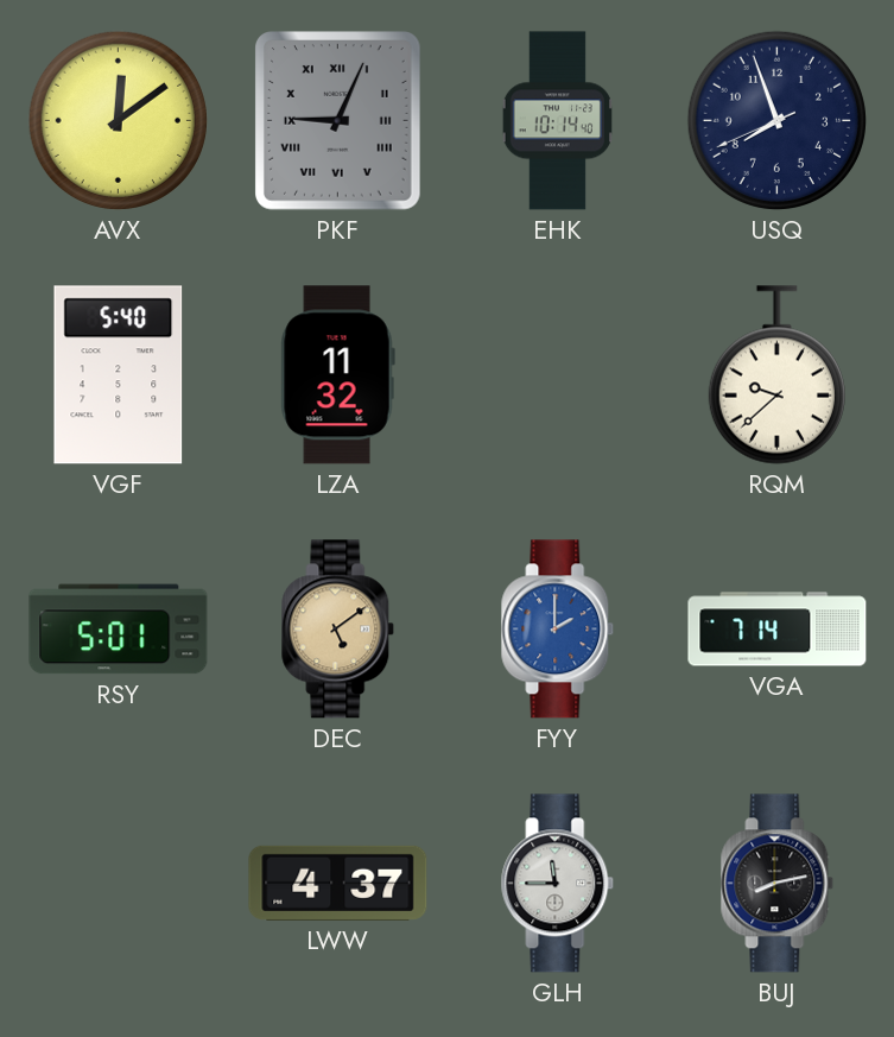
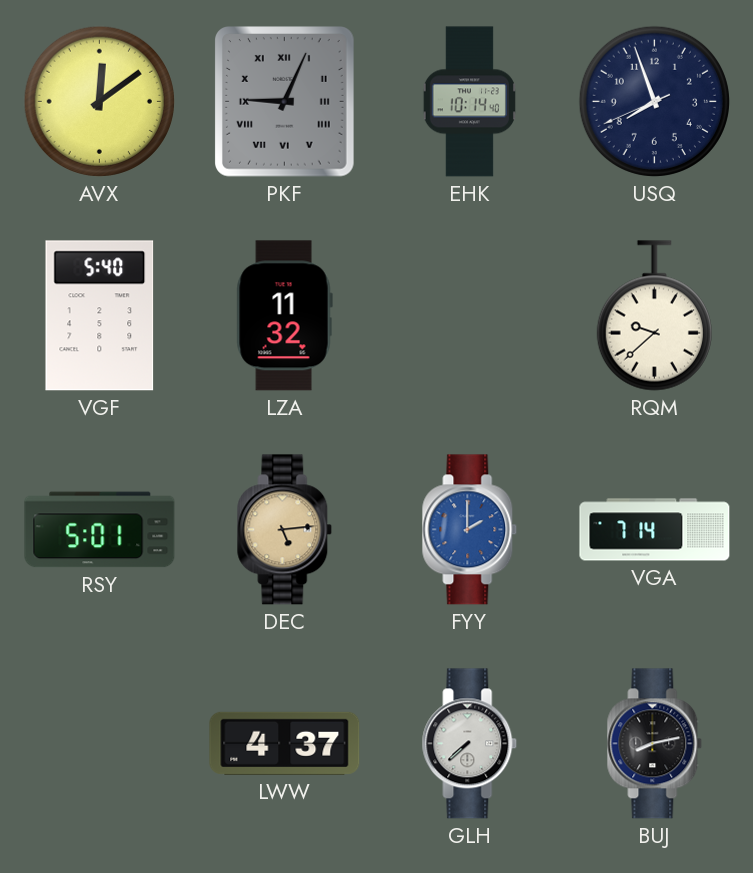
DEC: 5:09 -> 5:14 (285, 530)
GLH: 11:45 -> 7:38 (470, 744)
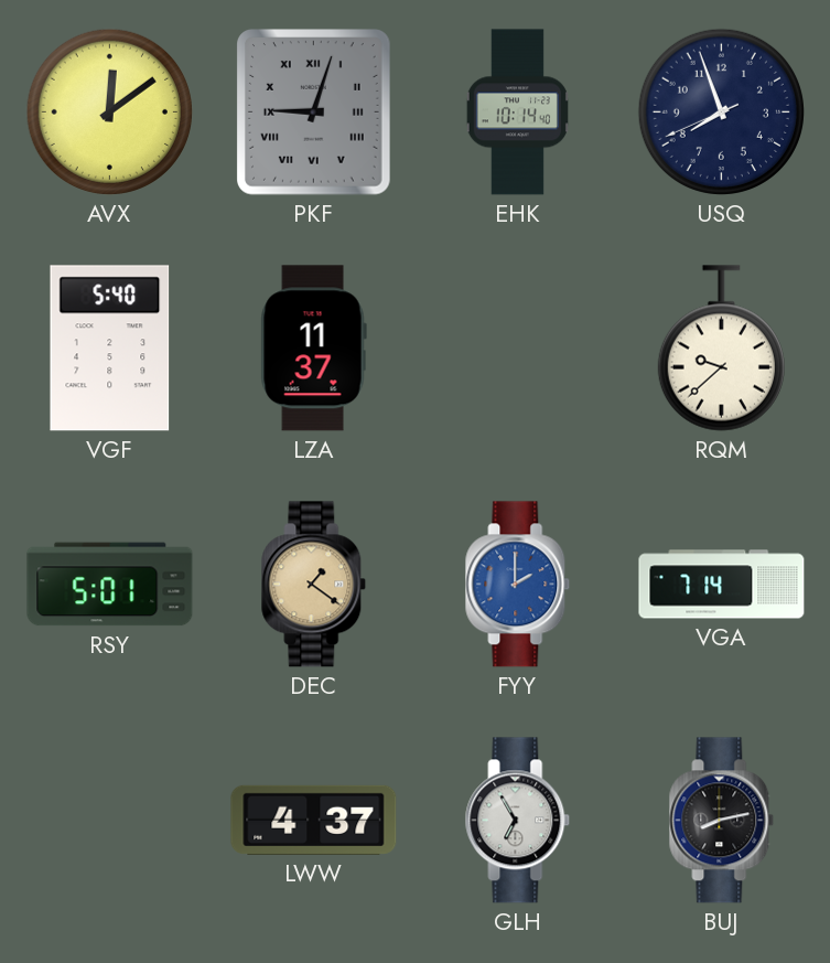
PKF: 9:04 -> 9:03 (314, 113)
LZA: 11:32 -> 11:37 (313, 349)
DEC: 5:14 -> 1:21 (314, 585)
GLH: 7:38 -> 6:55 (518, 821)
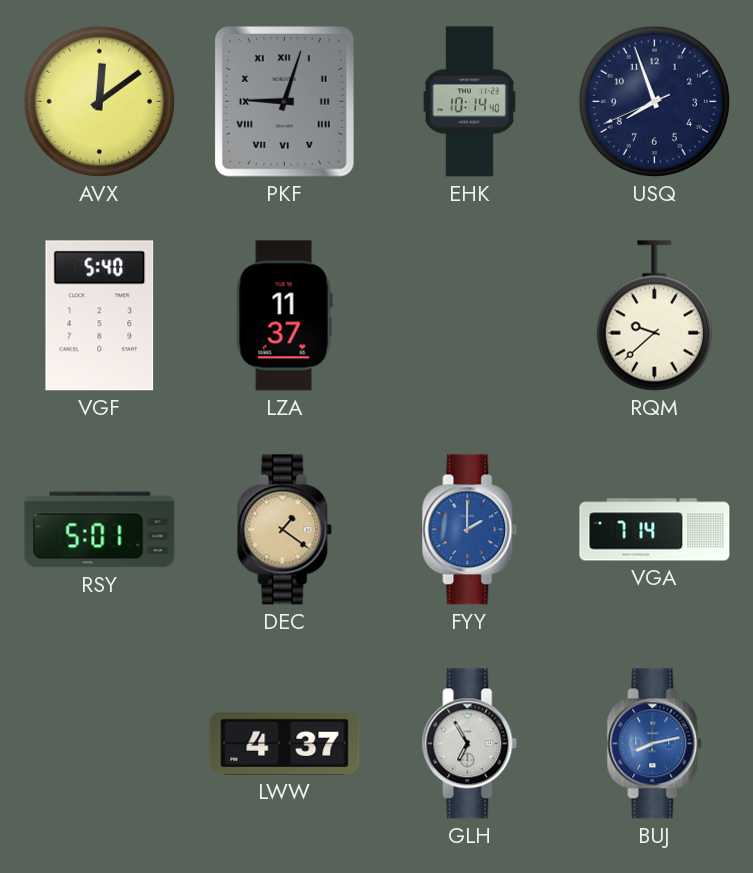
BUJ dial: black -> blue (655, 744)
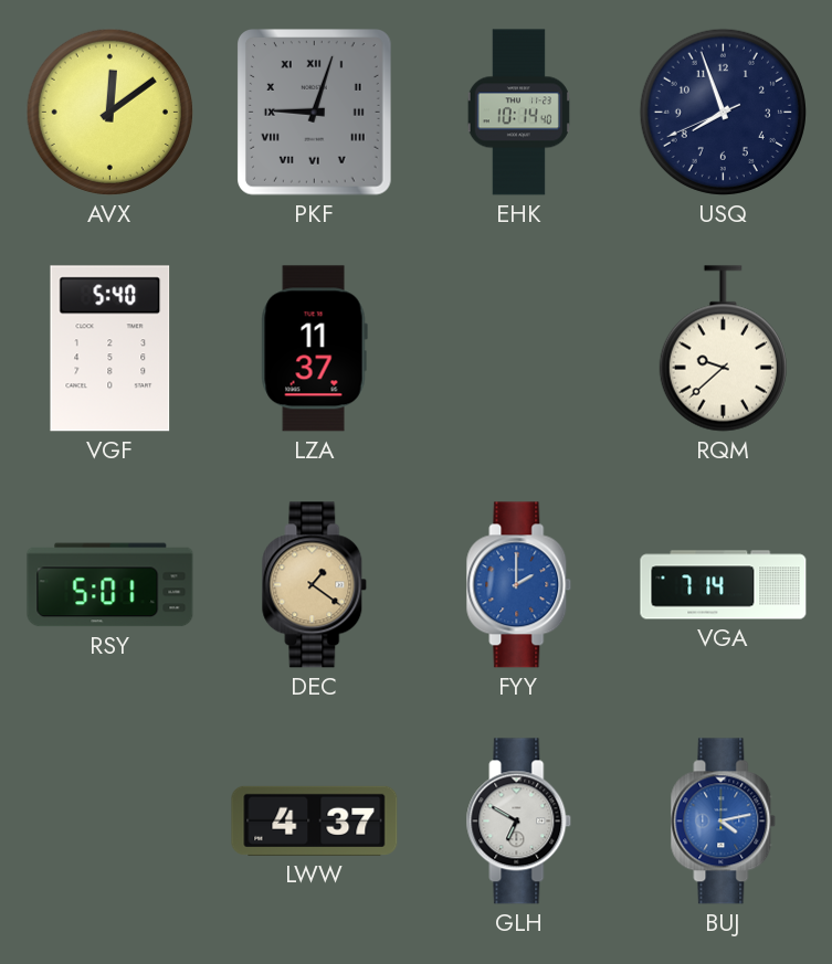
GLH: 6:55 -> 6:50 (519, 822)
BUJ: 8:13 -> 4:13 (724, 822)
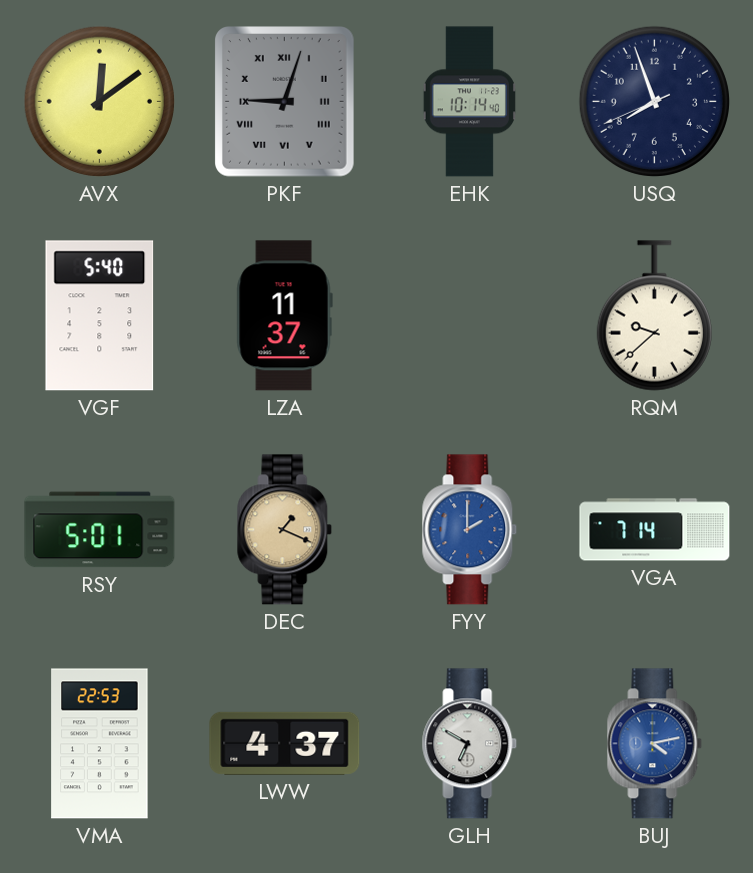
DEC: 1:21 -> 1:19 (285, 530)
VMA: none -> 22:53 (100, 744)
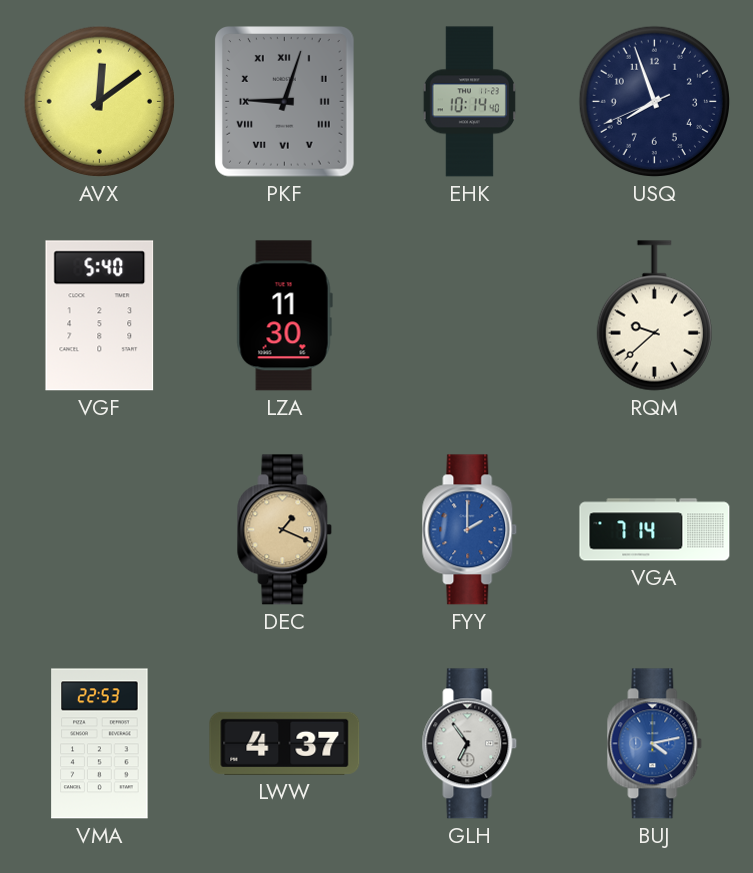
LZA: 11:37 -> 11:30 (284, 316)
RSY: 5:01 -> none (100, 530)
GLH: 6:50 -> 6:54 (470, 744)
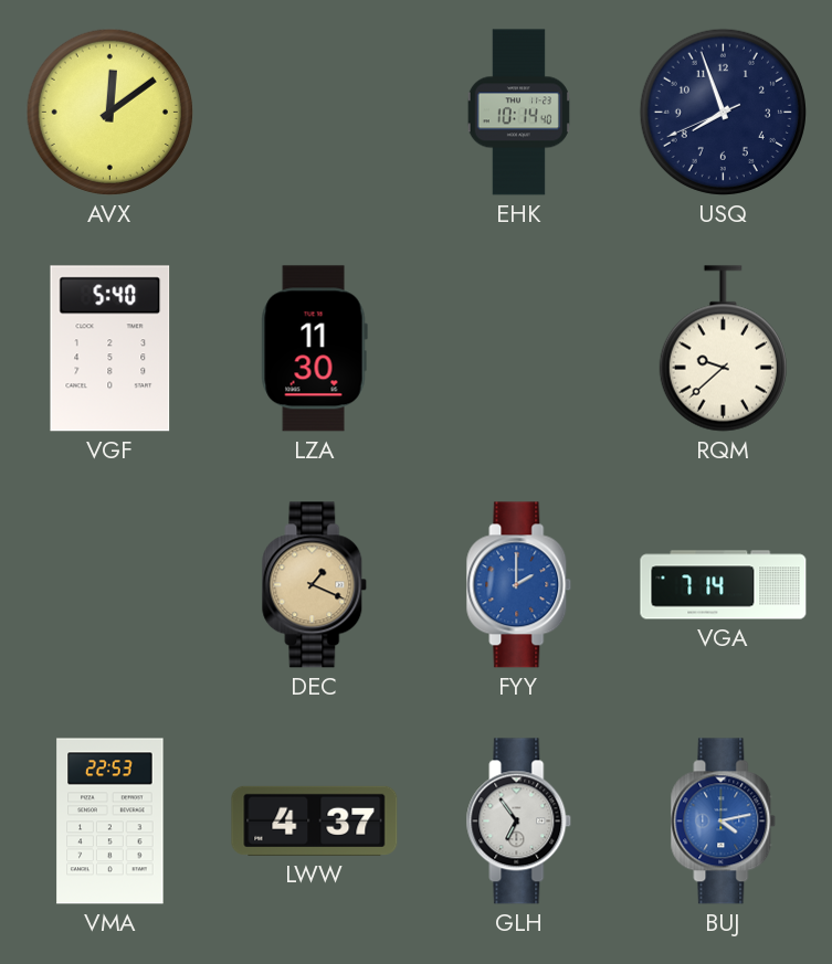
PKF: 9:03 -> none (285, 102)
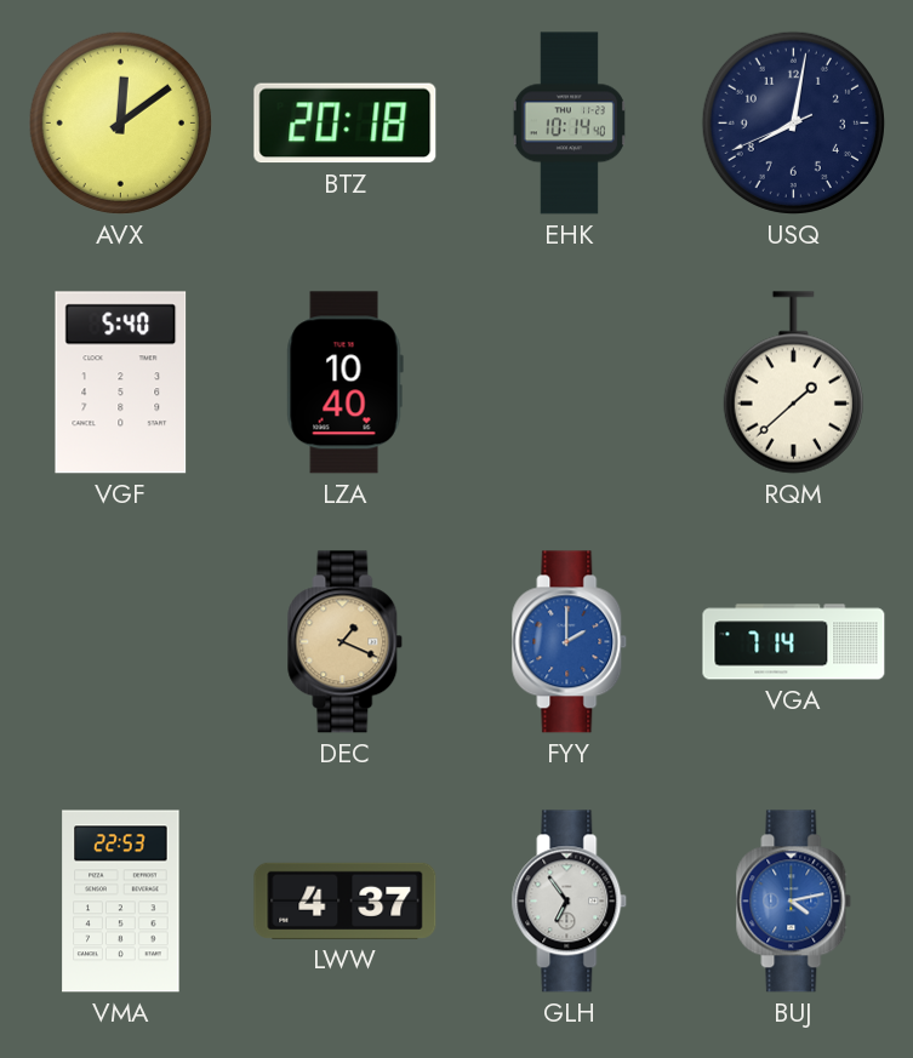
BTZ: none -> 20:18 (346, 124)
USQ: 7:56 -> 8:01 (793, 122)
LZA: 11:30 -> 10:40 (344, 383)
RQM: 9:38 -> 1:38 (793, 383)
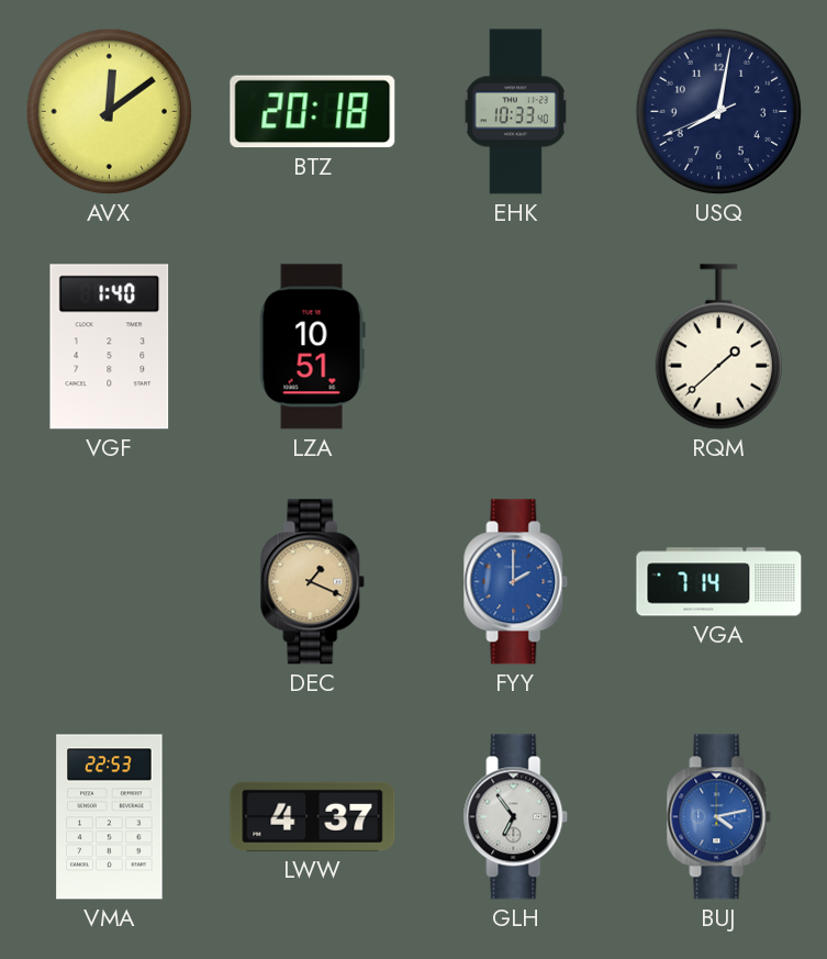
EHK: 10:14 -> 10:33 (515, 112)
VGF: 5:40 -> 1:40 (110, 347)
LZA: 10:40 -> 10:51 (312, 347)
